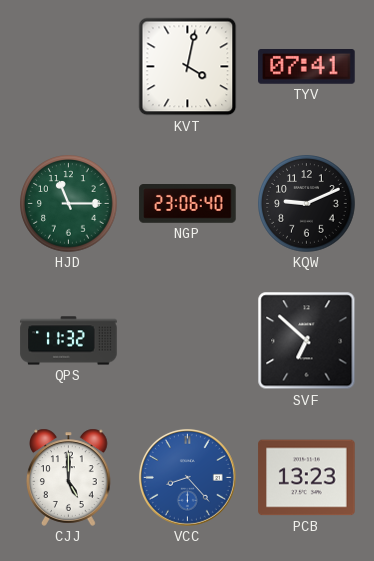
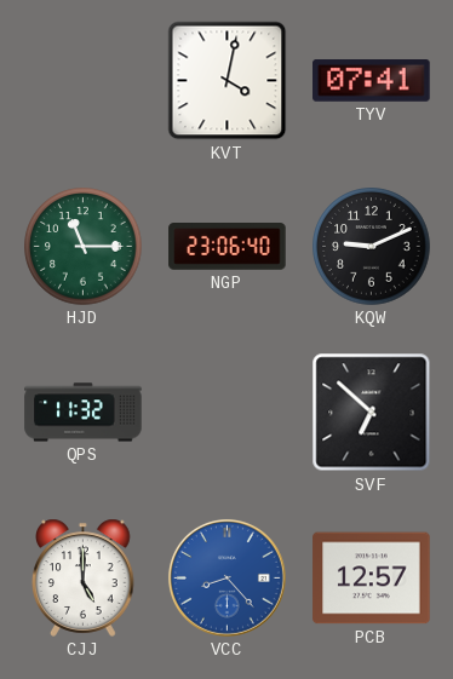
PCB: 13:23 -> 12:57 (372, 579)
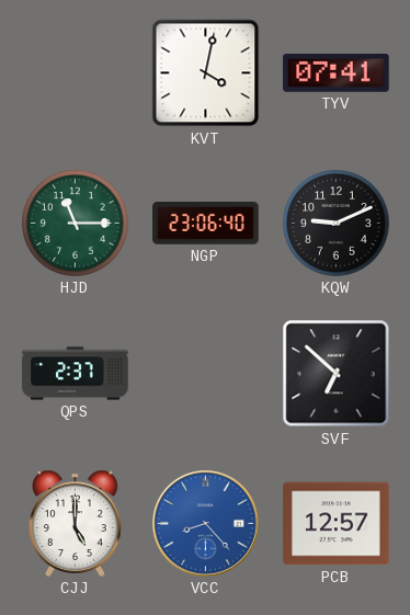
QPS: 11:32 -> 2:37 (76, 374)
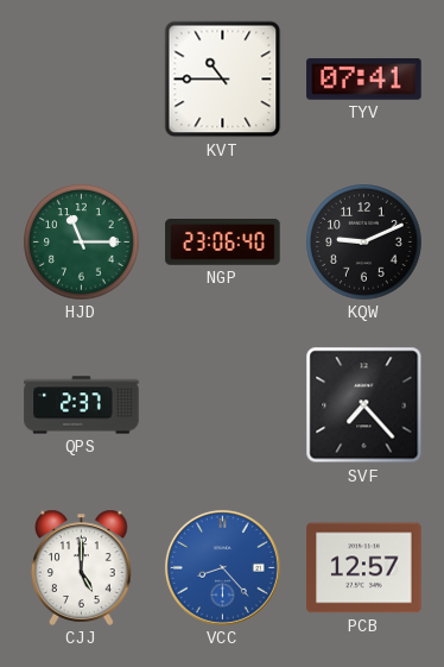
KVT: 4:02 -> 10:45 (223, 80)
SVF: 6:52 -> 7:23 (364, 405)
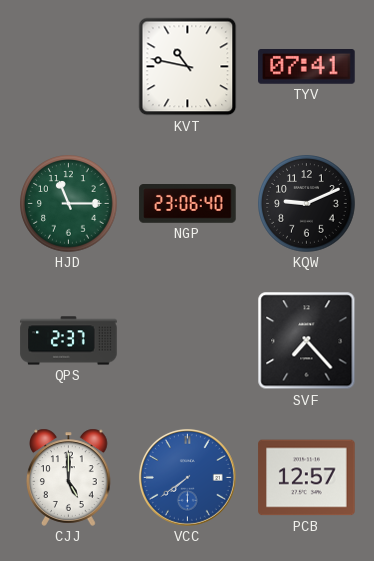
KVT: 10:45 -> 10:47 (188, 67)
VCC: 8:23 -> 7:39 (187, 477)
